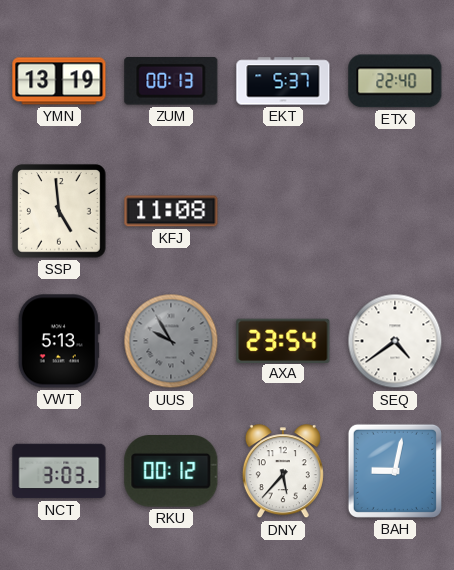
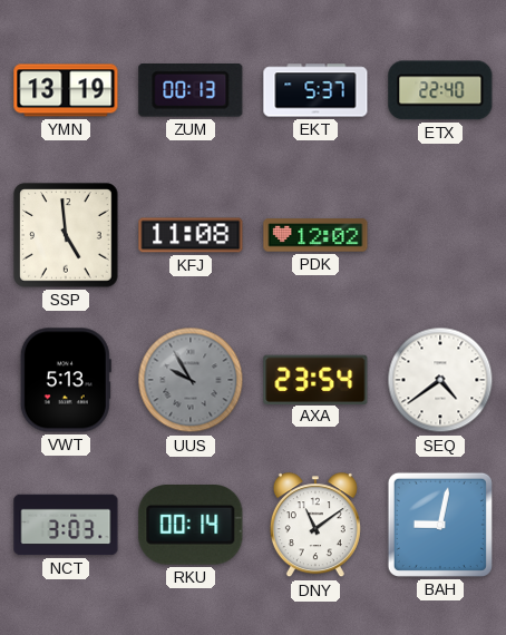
PDK: none -> 12:02 (315, 235)
RKU: 00:12 -> 00:14 (191, 526)
DNY: 5:37 -> 11:09 (315, 526)
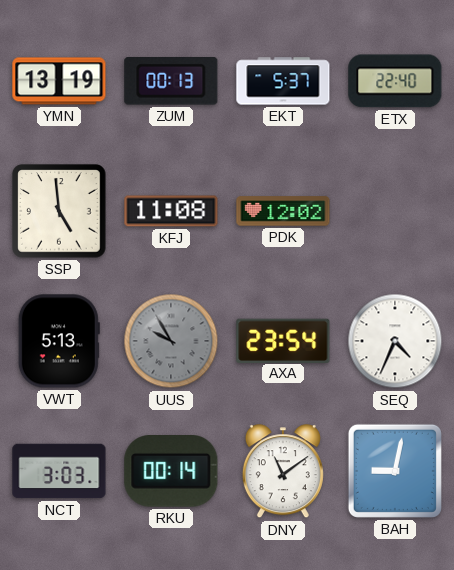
SEQ: 4:39 -> 4:34 (395, 341)
